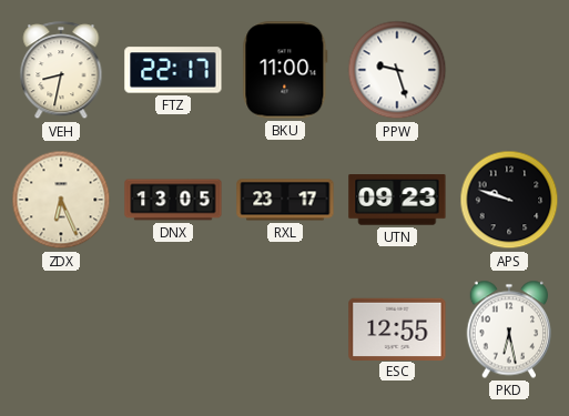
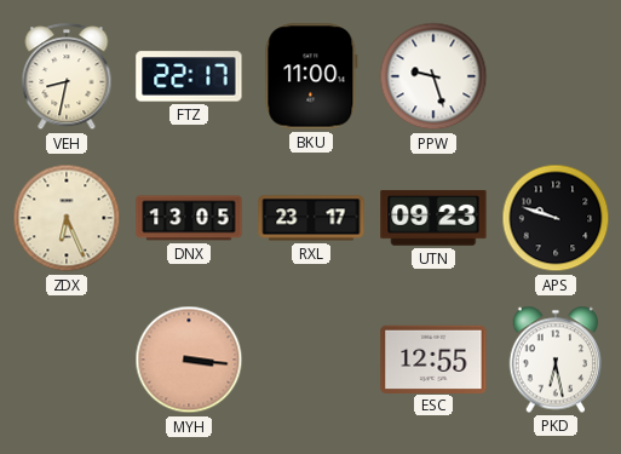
MYH: none -> 3:16 (189, 360)
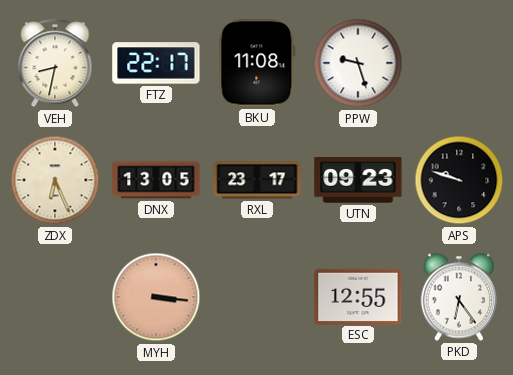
BKU: 11:00 -> 11:08 (257, 63)
PKD: 6:28 -> 6:24 (459, 297)
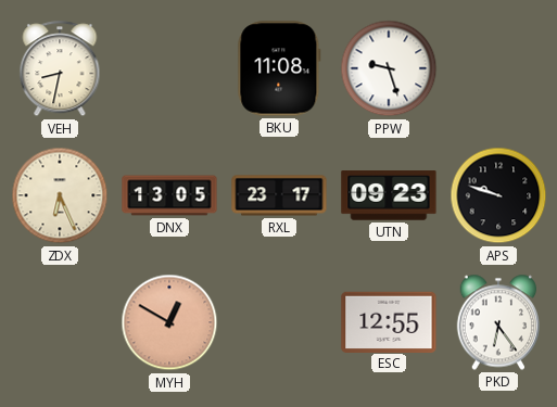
FTZ: 22:17 -> none (156, 63)
MYH: 3:16 -> 12:50 (169, 322)
